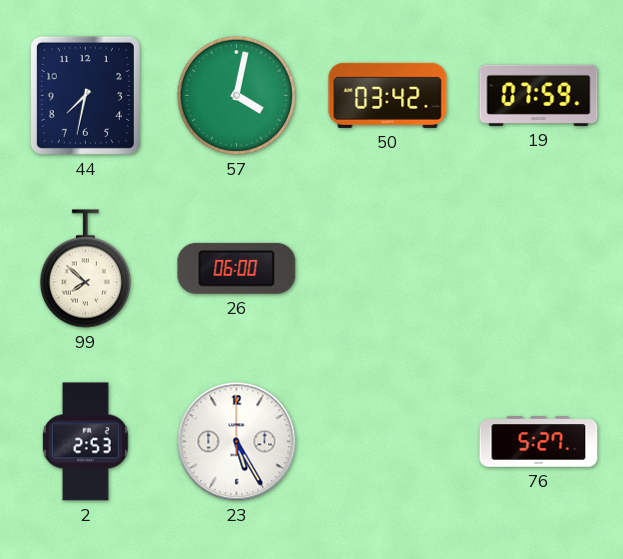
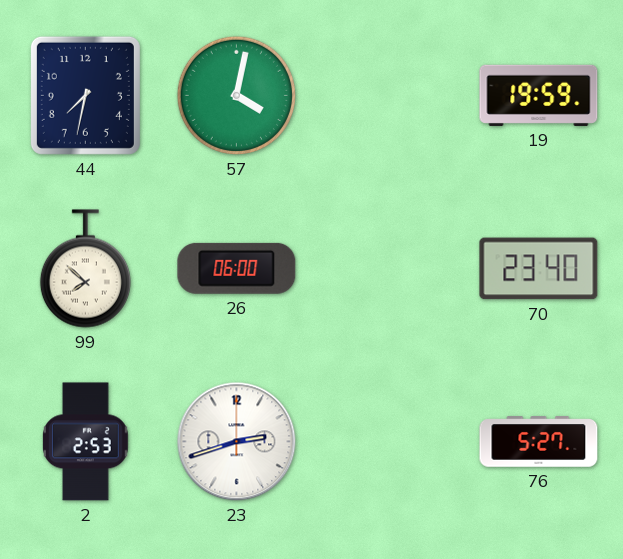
50: 03:42 -> none (388, 95)
19: 07:59 -> 19:59 (539, 95)
70: none -> 23:40 (539, 269)
23: 5:25 -> 2:42 (237, 442)
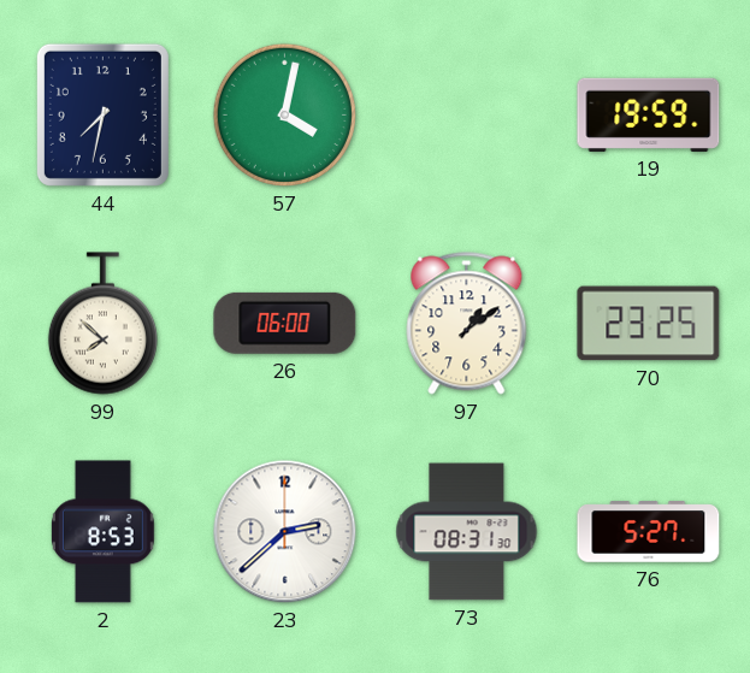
97: none -> 1:09 (467, 324)
70: 23:40 -> 23:25 (649, 324)
2: 2:53 -> 8:53 (104, 532)
23: 2:42 -> 2:38 (285, 532)
73: none -> 08:31 (467, 532)
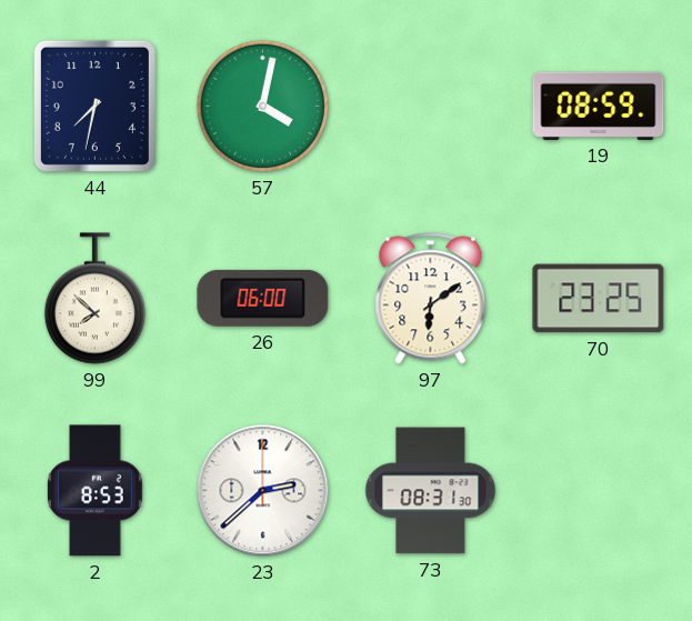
19: 19:59 -> 08:59 (599, 106)
97: 1:09 -> 6:09 (431, 299)
76: 5:27 -> none (649, 532)
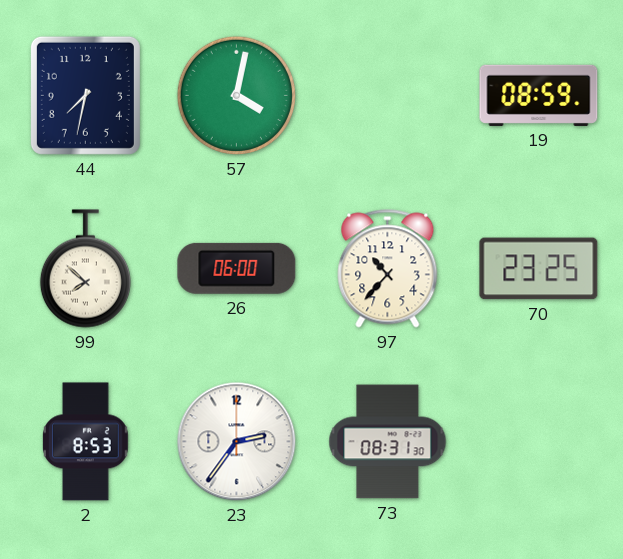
97: 6:09 -> 10:37 (388, 269)
23: 2:38 -> 2:36 (237, 442)
